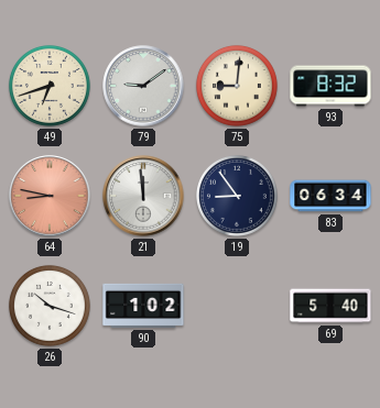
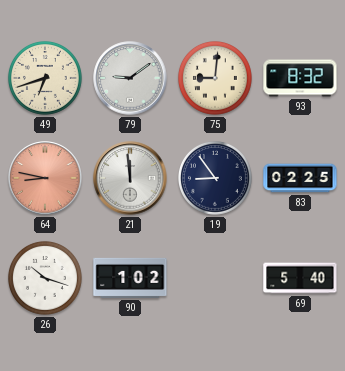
83: 06:34 -> 02:25 (300, 178)
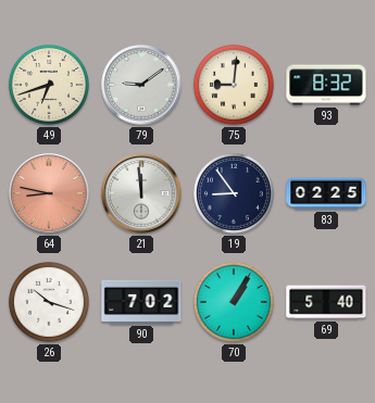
90: 1:02 -> 7:02 (141, 302)
70: none -> 1:05 (234, 302)
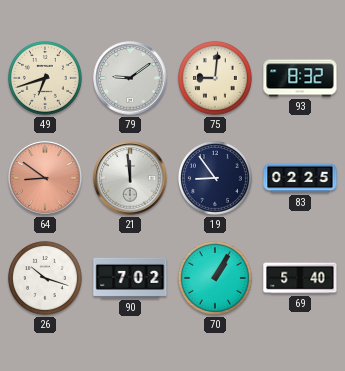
64: 8:47 -> 8:51 (45, 178)
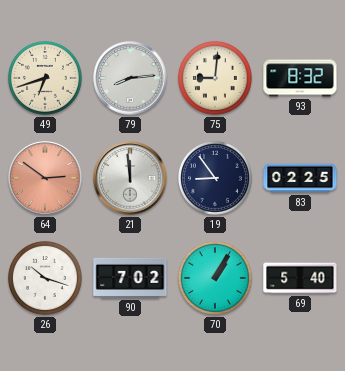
79: 9:09 -> 8:14 (130, 78)
64: 8:51 -> 2:51 (45, 178)
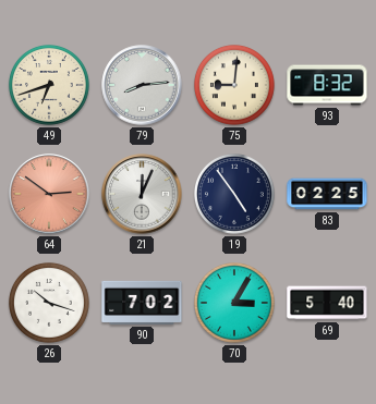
21: 11:59 -> 12:04 (142, 194)
19: 8:54 -> 4:54 (234, 194)
70: 1:05 -> 3:05 (234, 303)
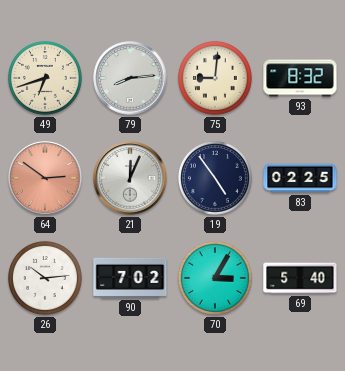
26: 10:18 -> 10:14 (45, 278)
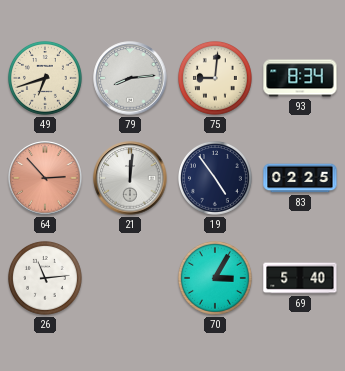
93: 8:32 -> 8:34 (300, 78)
64: 2:51 -> 2:53 (45, 178)
21: 12:04 -> 12:01 (130, 178)
26: 10:14 -> 11:14 (45, 278)
90: 7:02 -> none (130, 278)
